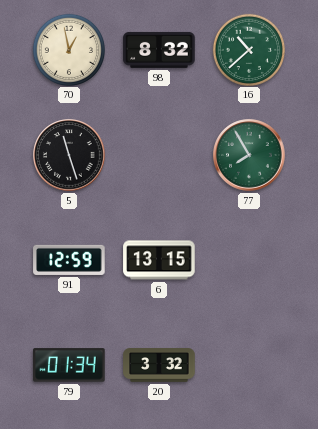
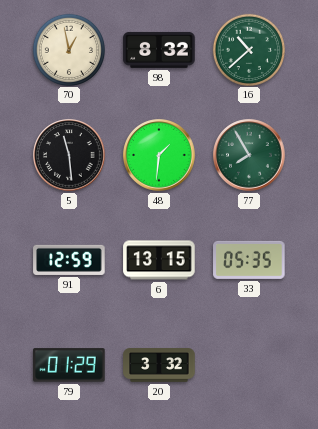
5: 11:27 -> 11:29 (69, 155)
48: none -> 1:31 (159, 155)
33: none -> 05:35 (249, 260)
79: 01:34 -> 01:29 (69, 365)
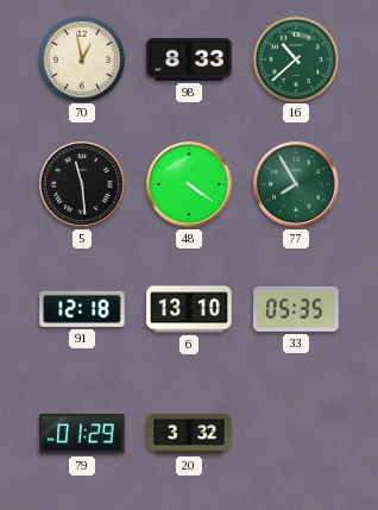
98: 8:32 -> 8:33 (189, 59)
48: 1:31 -> 4:21 (189, 184)
91: 12:59 -> 12:18 (82, 309)
6: 13:15 -> 13:10 (189, 309)
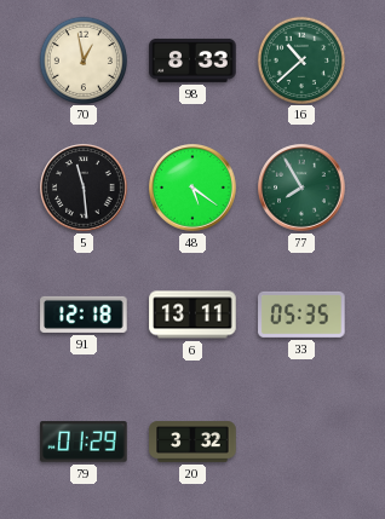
48: 4:21 -> 5:21 (192, 188)
6: 13:10 -> 13:11 (192, 315)
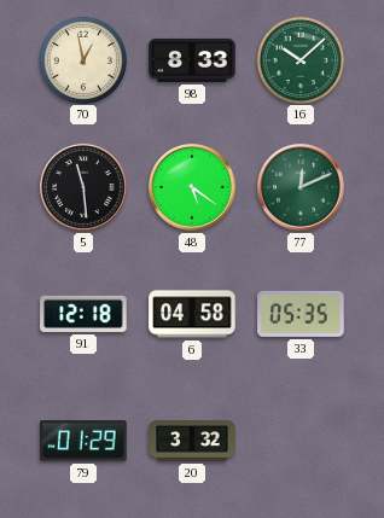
16: 10:38 -> 10:08 (299, 59)
77: 7:55 -> 12:11 (301, 187)
6: 13:11 -> 04:58 (192, 314)
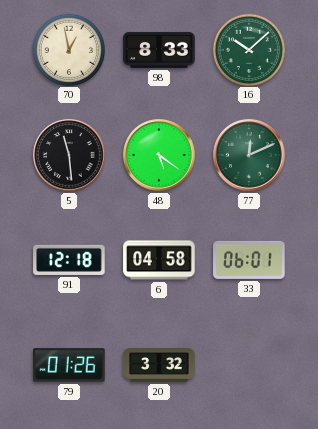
33: 05:35 -> 06:01 (249, 260)
79: 01:29 -> 01:26 (69, 365)
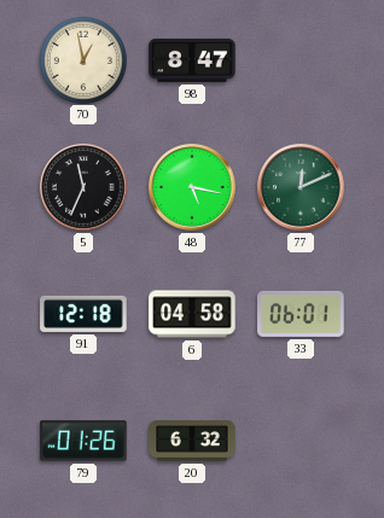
98: 8:33 -> 8:47 (192, 60)
16: 10:08 -> none (248, 49)
5: 11:29 -> 11:34 (83, 187)
48: 5:21 -> 5:17 (192, 187)
20: 3:32 -> 6:32 (192, 441)
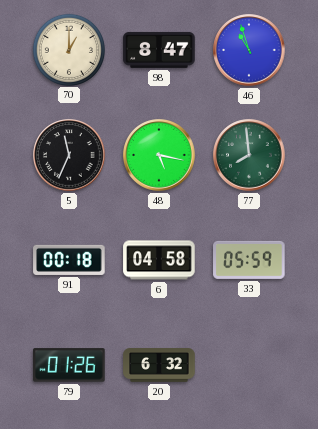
70: 12:58 -> 1:00 (68, 49)
46: none -> 10:57 (249, 50)
77: 12:11 -> 7:59 (249, 155)
91: 12:18 -> 00:18 (69, 260)
33: 06:01 -> 05:59 (249, 260)
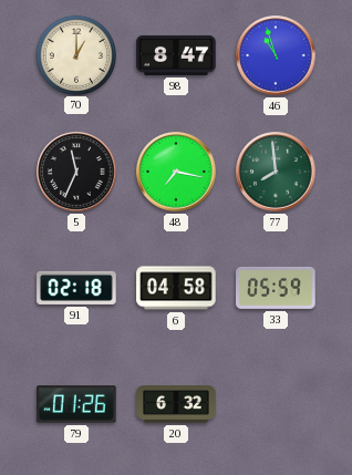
48: 5:17 -> 7:17 (176, 172)
91: 00:18 -> 02:18 (76, 288)
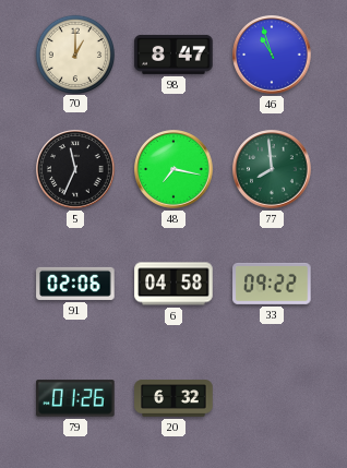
91: 02:18 -> 02:06 (75, 284)
33: 05:59 -> 09:22 (272, 284)
